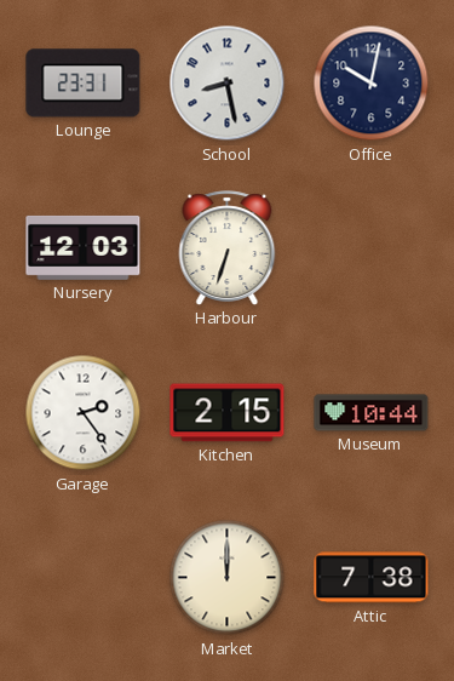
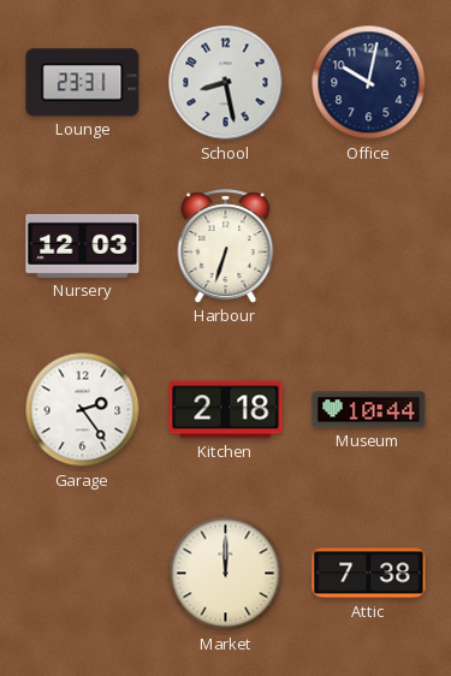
Kitchen: 2:15 -> 2:18 (226, 410)
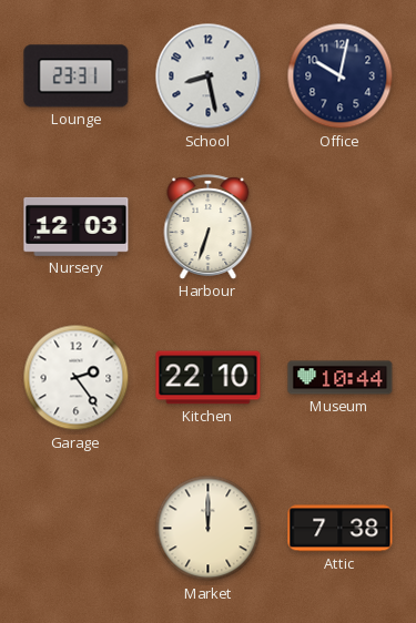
Kitchen: 2:18 -> 22:10 (209, 378)
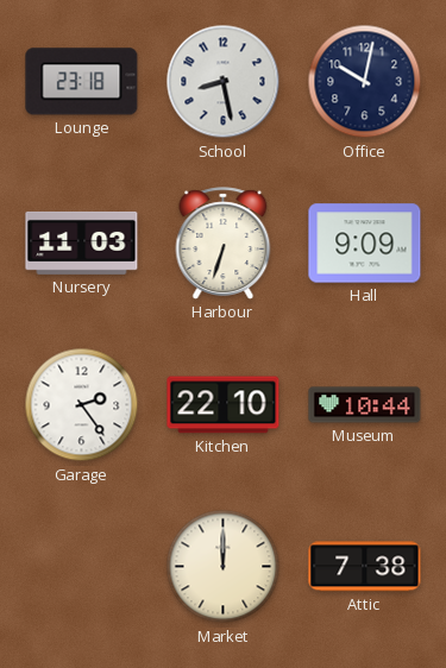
Lounge: 23:31 -> 23:18 (82, 82)
Nursery: 12:03 -> 11:03 (82, 242)
Hall: none -> 9:09 (365, 244)
